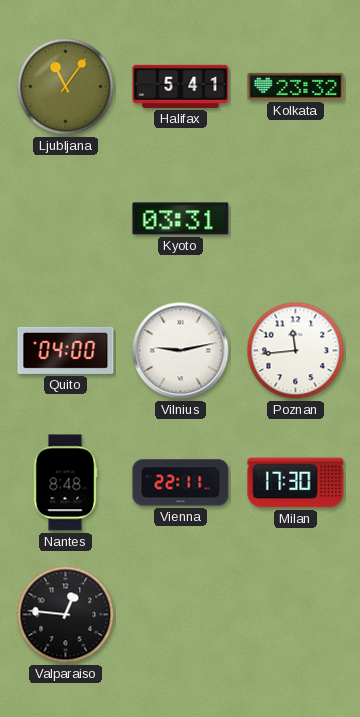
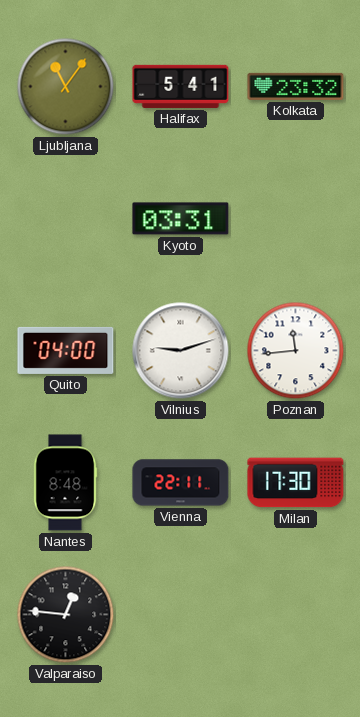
Vilnius: 9:13 -> 9:12 (181, 351)
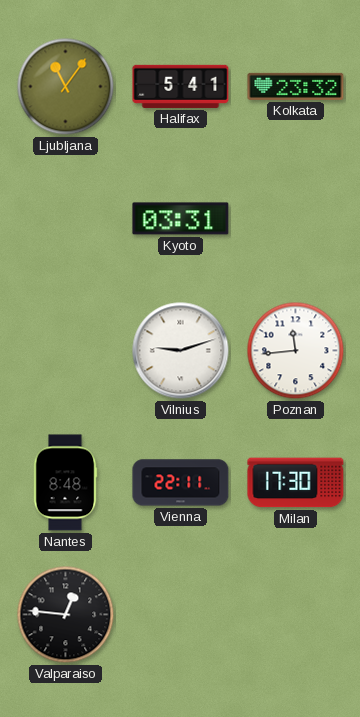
Quito: 04:00 -> none (66, 350)
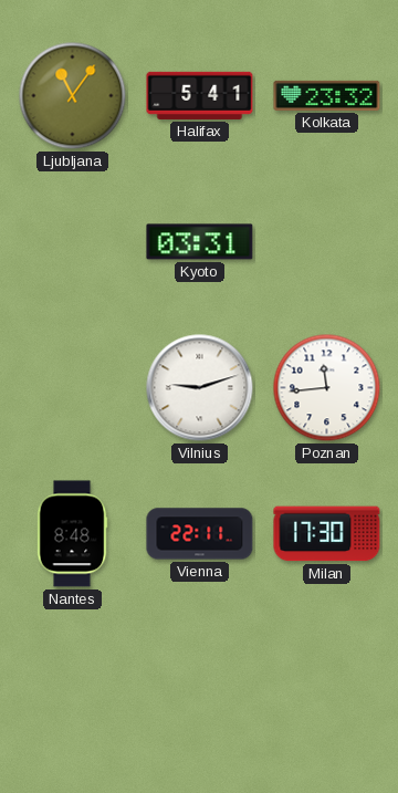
Valparaiso: 12:46 -> none (66, 615)
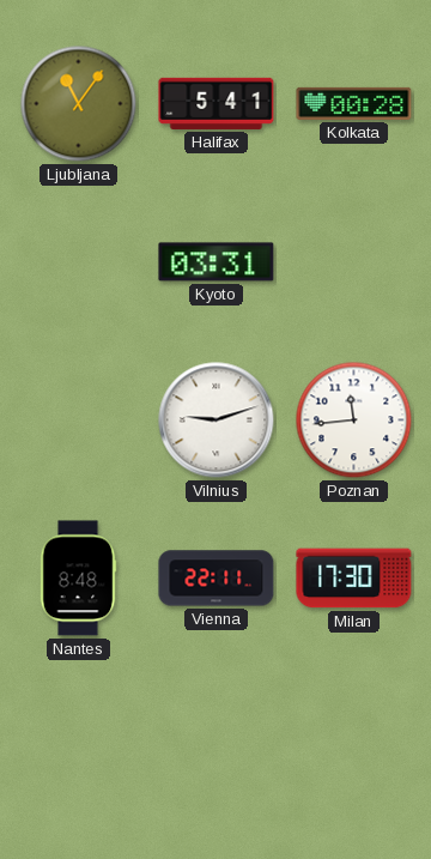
Kolkata: 23:32 -> 00:28 (354, 103)
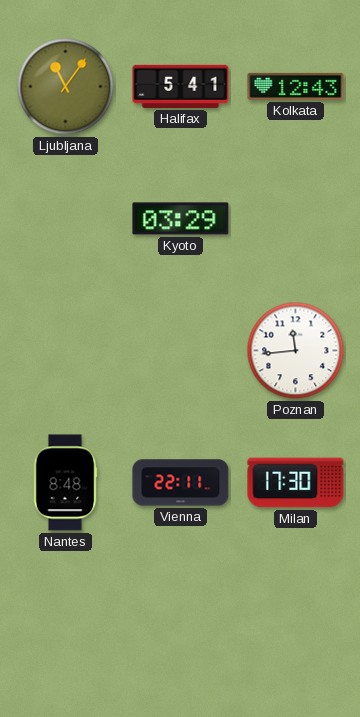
Kolkata: 00:28 -> 12:43 (296, 86)
Kyoto: 03:31 -> 03:29 (181, 219)
Vilnius: 9:12 -> none (217, 421)
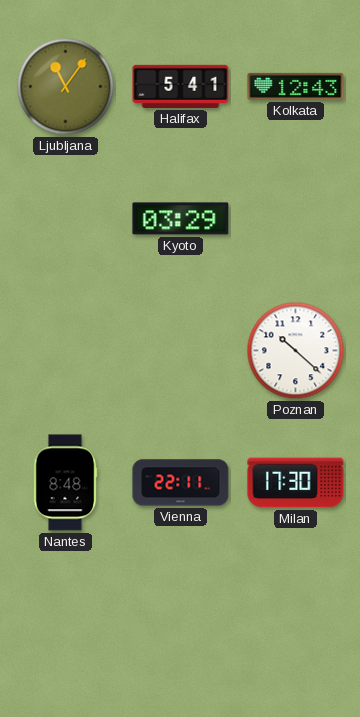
Poznan: 11:44 -> 10:22 (296, 351)
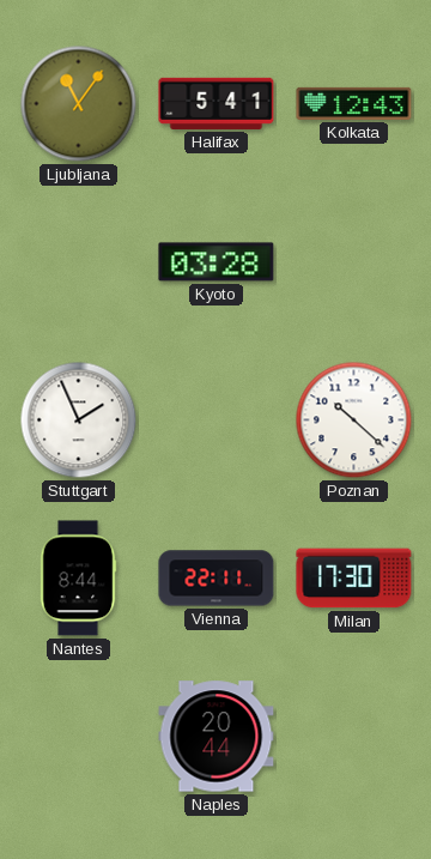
Kyoto: 03:29 -> 03:28 (217, 262)
Stuttgart: none -> 1:56 (79, 421)
Nantes: 8:48 -> 8:44 (78, 579)
Naples: none -> 20:44 (217, 737)
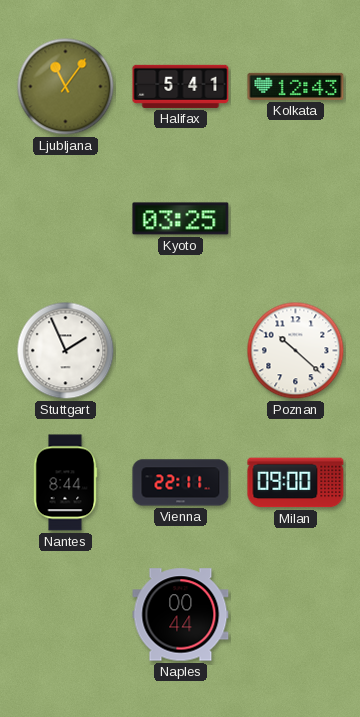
Kyoto: 03:28 -> 03:25 (181, 219)
Milan: 17:30 -> 09:00 (296, 483)
Naples: 20:44 -> 00:44 (181, 615)
